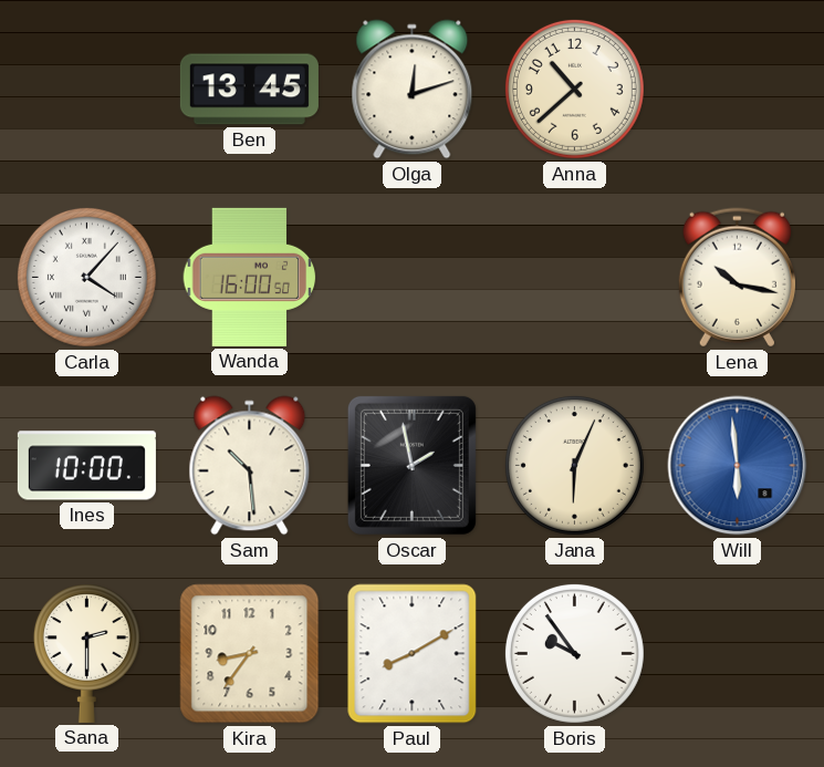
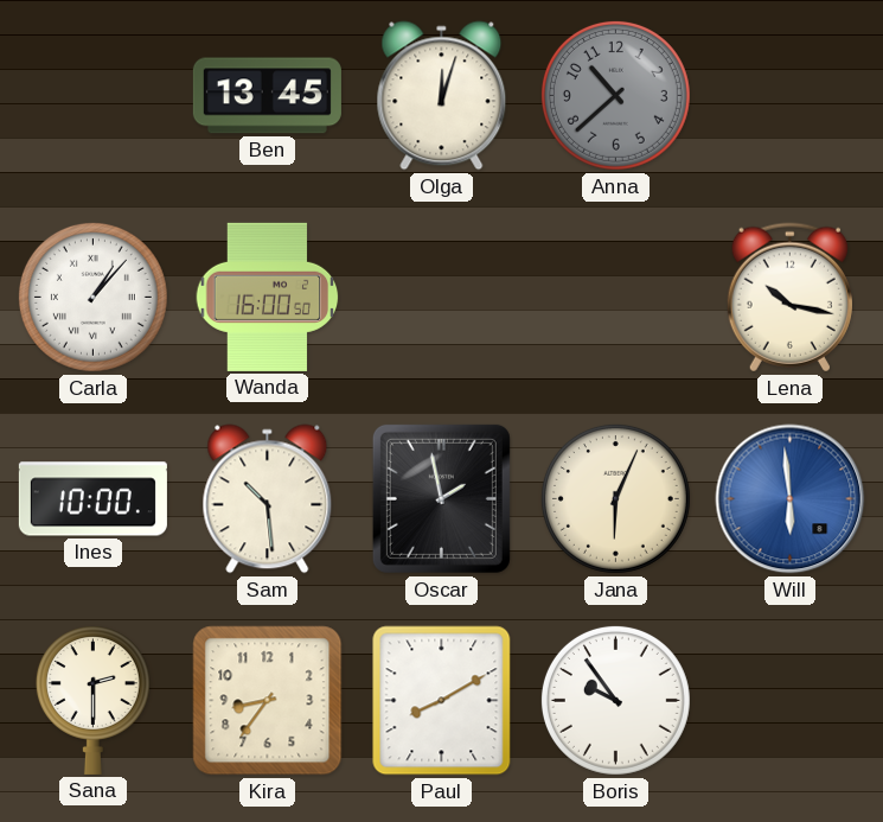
Olga: 12:12 -> 12:03 (442, 96)
Anna dial: cream -> grey (615, 95)
Carla: 4:07 -> 1:07 (92, 297)
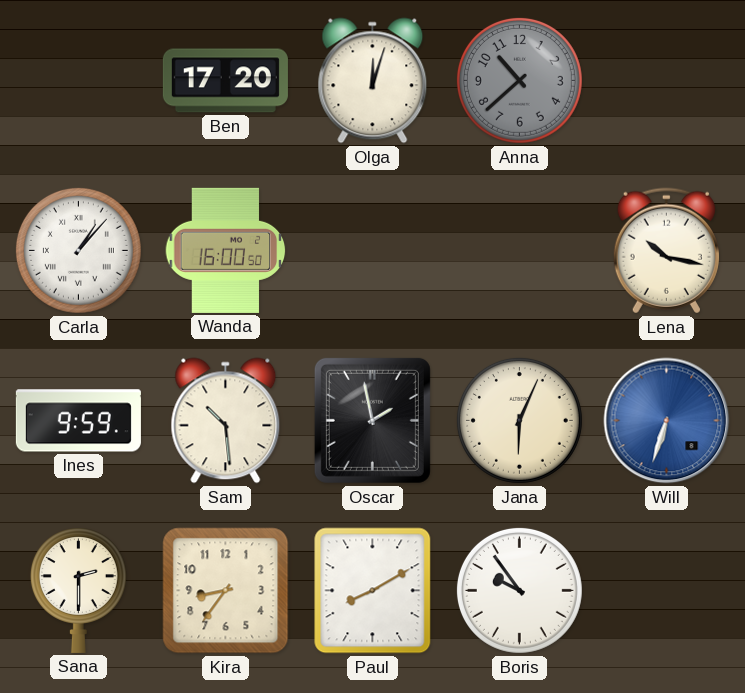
Ben: 13:45 -> 17:20 (225, 81)
Ines: 10:00 -> 9:59 (78, 421)
Will: 5:59 -> 6:33 (667, 421)
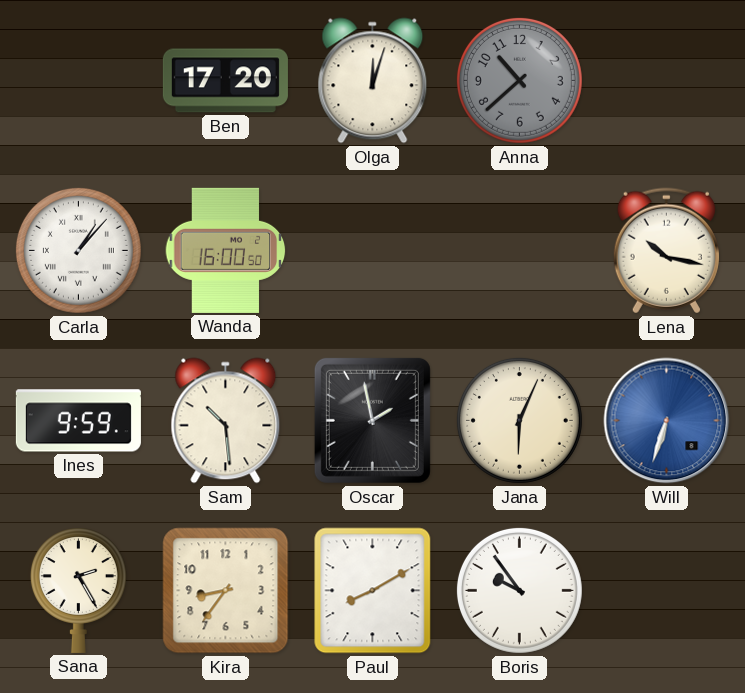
Sana: 2:30 -> 2:25 (78, 590)
